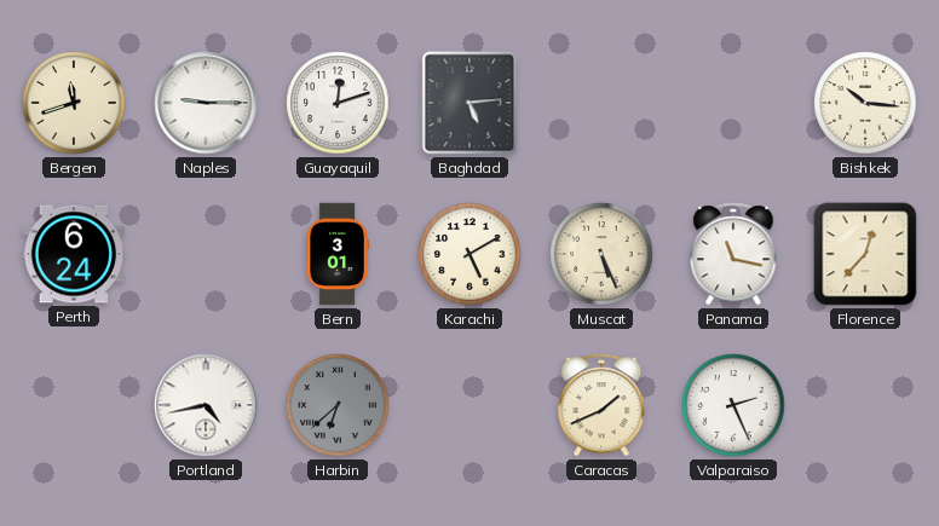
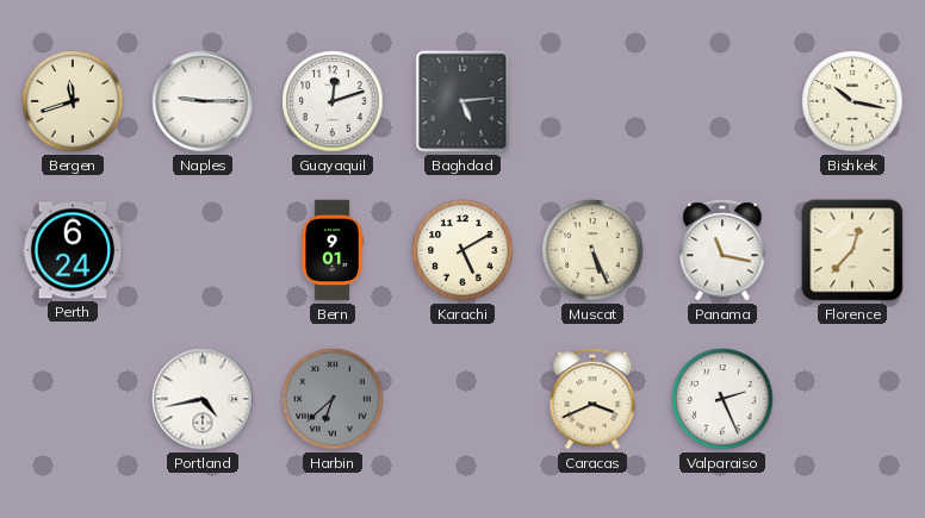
Bishkek: 10:16 -> 10:17 (852, 101)
Bern: 3:01 -> 9:01 (333, 250)
Caracas: 1:41 -> 3:41 (592, 399)
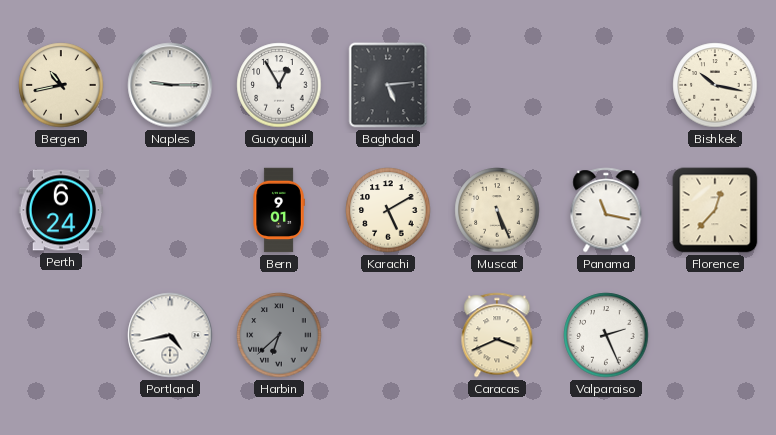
Bergen: 11:42 -> 10:43 (61, 85)
Guayaquil: 12:12 -> 12:55 (279, 85)
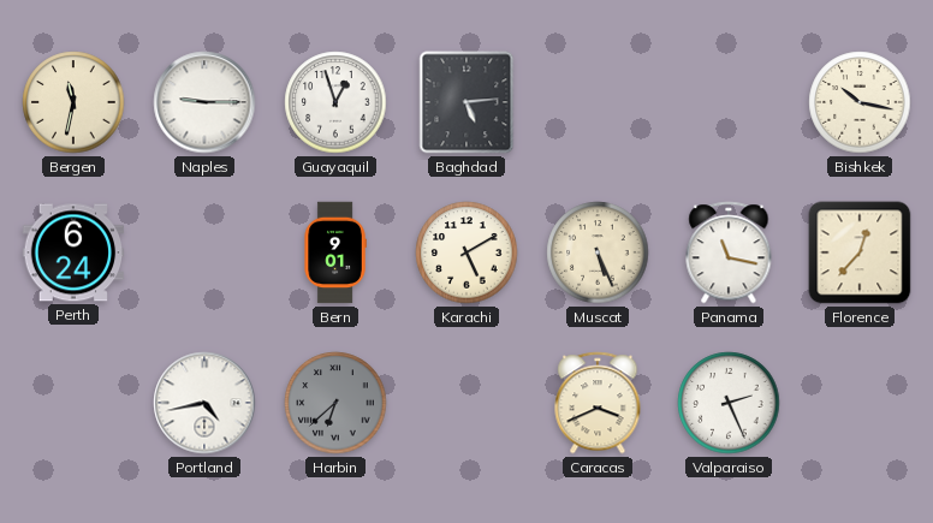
Bergen: 10:43 -> 11:32 (73, 102)
Guayaquil: 12:55 -> 12:57 (335, 102)
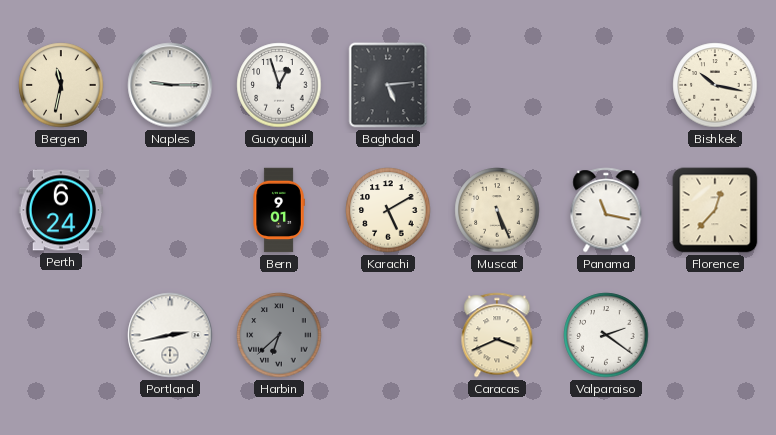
Portland: 4:43 -> 2:43 (170, 335)
Valparaiso: 2:26 -> 2:21 (606, 335)
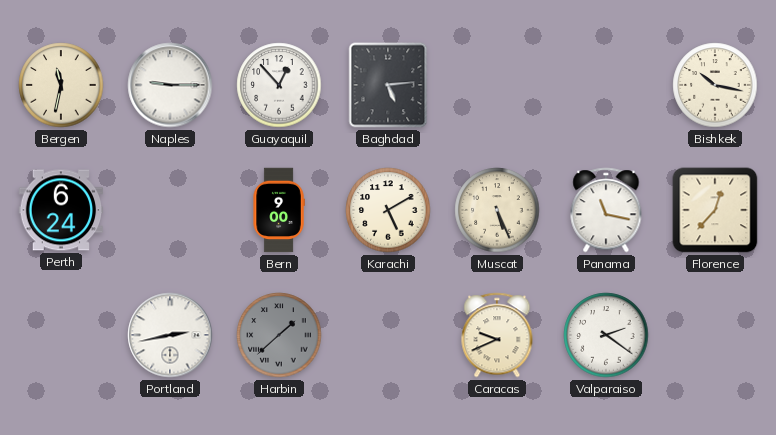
Guayaquil: 12:57 -> 12:53 (279, 85)
Bern: 9:01 -> 9:00 (279, 210)
Harbin: 6:38 -> 1:38 (279, 335)
Caracas: 3:41 -> 9:41 (497, 335)
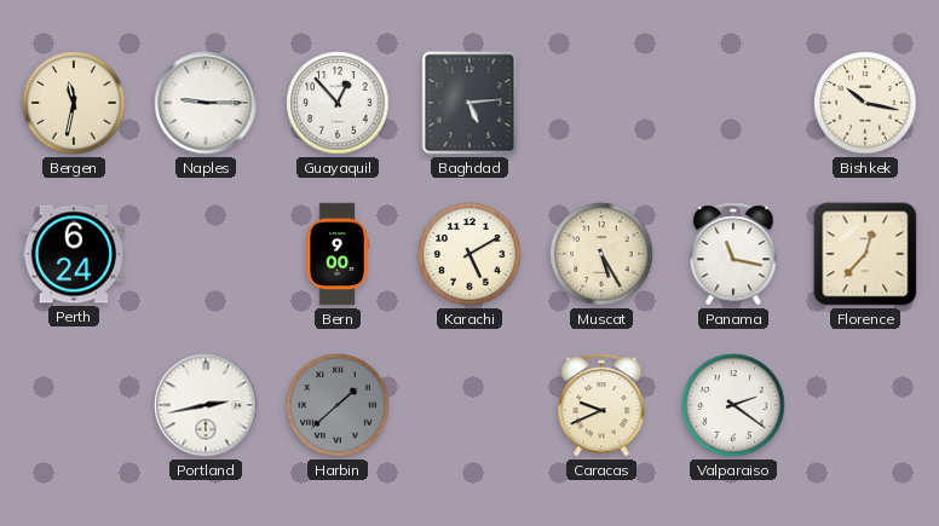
Muscat: 5:26 -> 5:25 (601, 254)
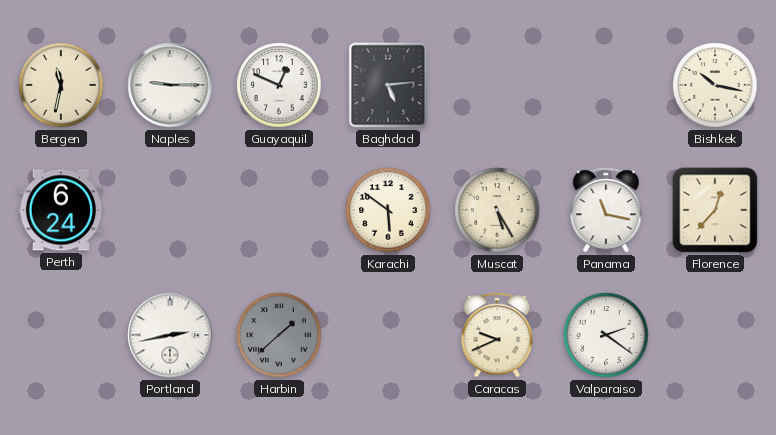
Guayaquil: 12:53 -> 12:49 (279, 85)
Bern: 9:00 -> none (338, 254)
Karachi: 5:10 -> 5:51 (388, 210)
